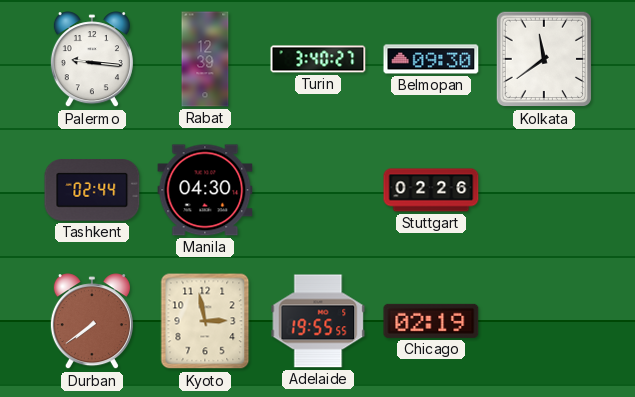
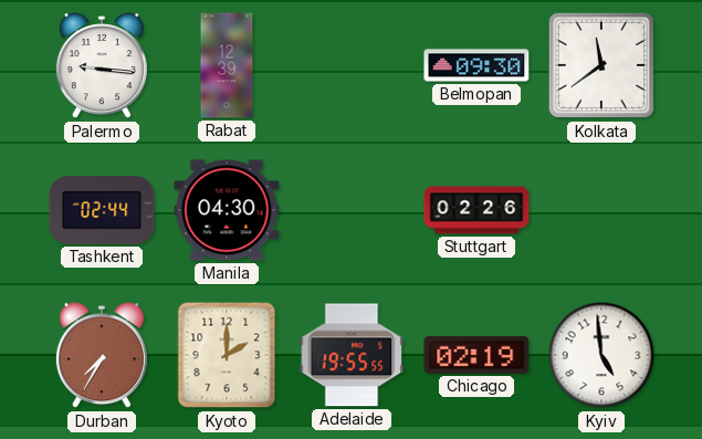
Turin: 3:40 -> none (318, 59)
Durban: 7:39 -> 7:35 (102, 356)
Kyoto: 2:58 -> 2:00 (227, 355)
Kyiv: none -> 4:59 (601, 355)
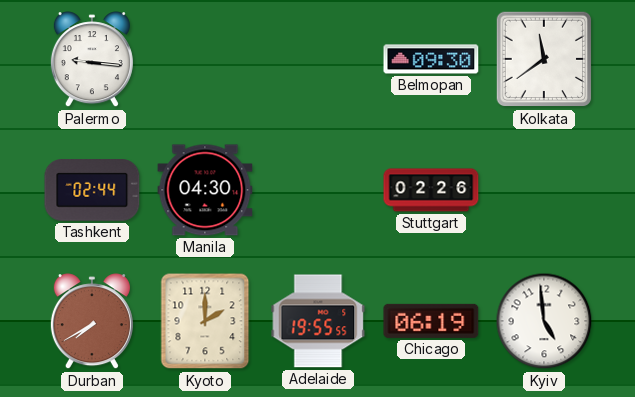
Rabat: 12:39 -> none (227, 65)
Durban: 7:35 -> 7:40 (92, 322)
Chicago: 02:19 -> 06:19 (431, 321)
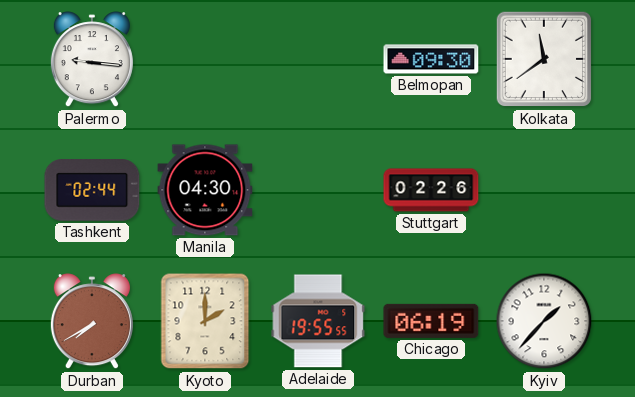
Kyiv: 4:59 -> 1:37 (544, 321)
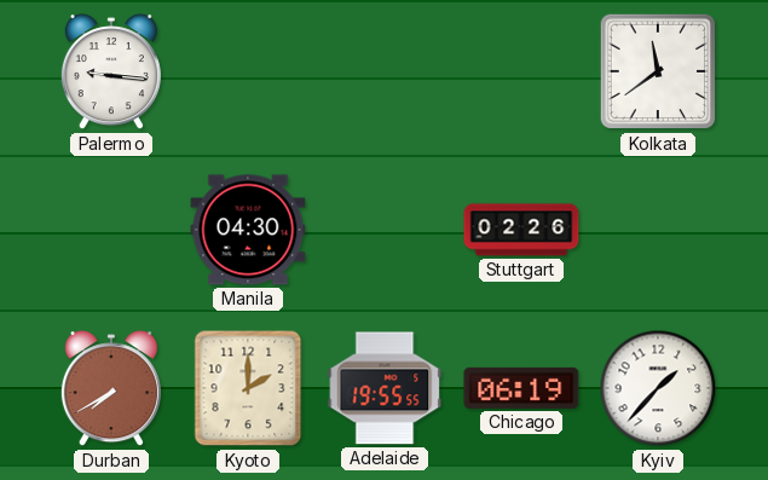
Belmopan: 09:30 -> none (431, 59)
Tashkent: 02:44 -> none (92, 190)
